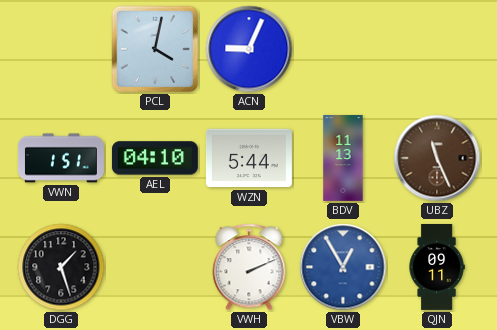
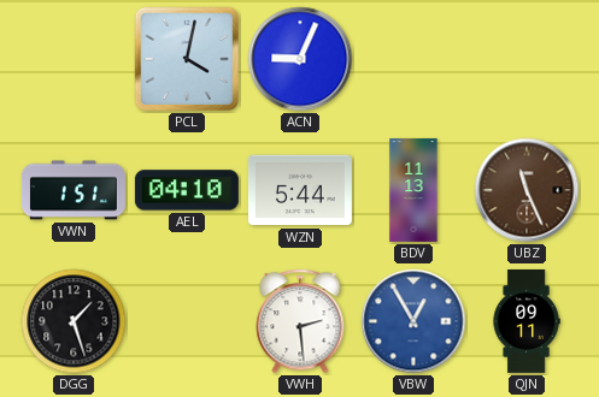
VWH: 2:11 -> 2:29 (300, 321)
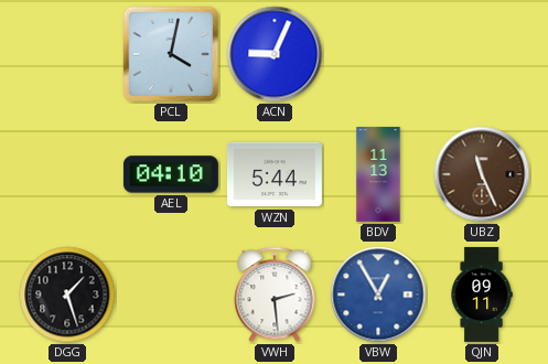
VWN: 1:51 -> none (74, 190)
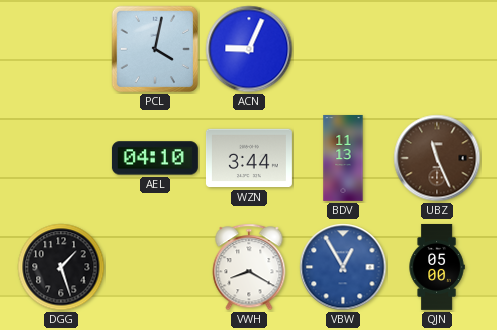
WZN: 5:44 -> 3:44 (249, 158)
VWH: 2:29 -> 8:20 (249, 267)
QJN: 09:11 -> 05:00 (437, 267)
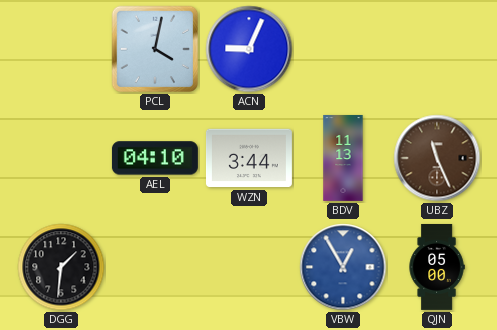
DGG: 1:27 -> 1:31 (61, 267)
VWH: 8:20 -> none (249, 267)
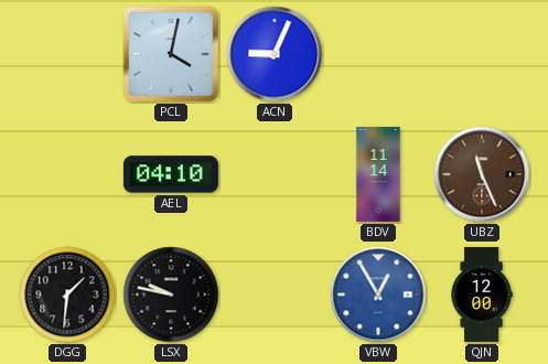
WZN: 3:44 -> none (249, 158)
BDV: 11:13 -> 11:14 (378, 174)
LSX: none -> 9:47 (171, 295)
QJN: 05:00 -> 12:00 (482, 295)
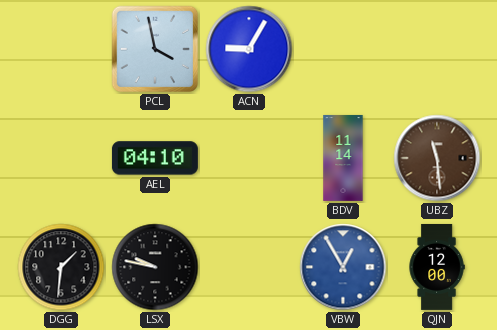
PCL: 4:02 -> 3:58 (155, 49)
ACN: 9:04 -> 9:05 (249, 49)
UBZ: 11:26 -> 11:29 (437, 158)
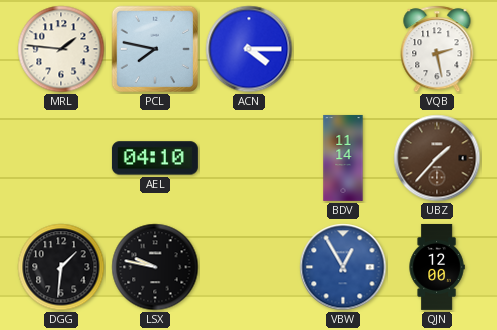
MRL: none -> 1:46 (61, 49)
PCL: 3:58 -> 7:47 (155, 49)
ACN: 9:05 -> 4:15 (249, 49)
VQB: none -> 2:28 (437, 49)
UBZ: 11:29 -> 1:37 (437, 158)
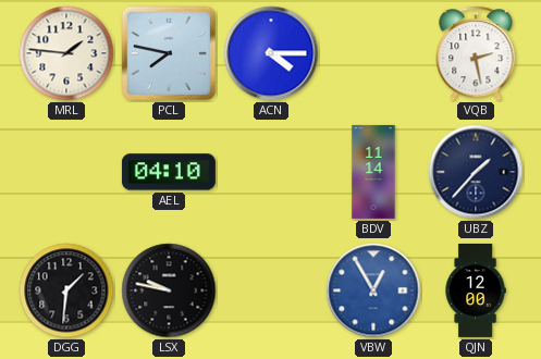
UBZ dial: brown -> navy (476, 172)
